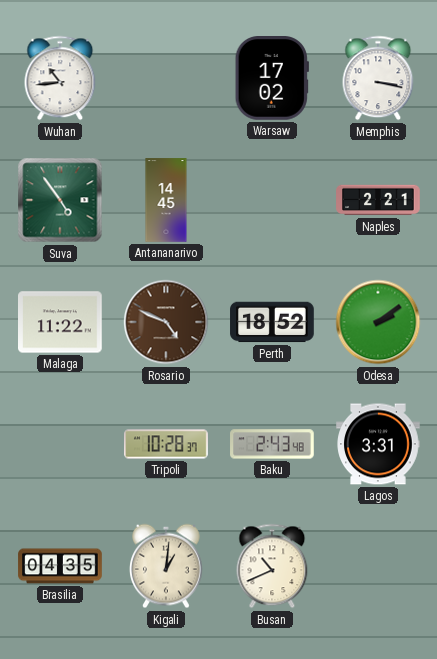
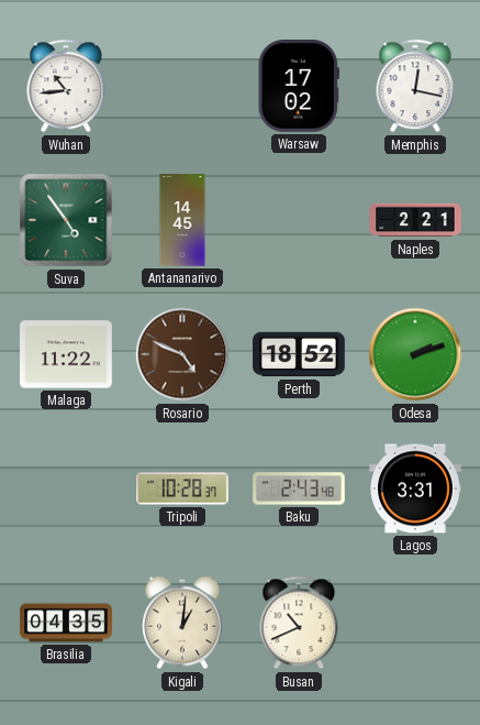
Memphis: 3:17 -> 12:17 (415, 86)
Odesa: 2:09 -> 2:12 (415, 354)
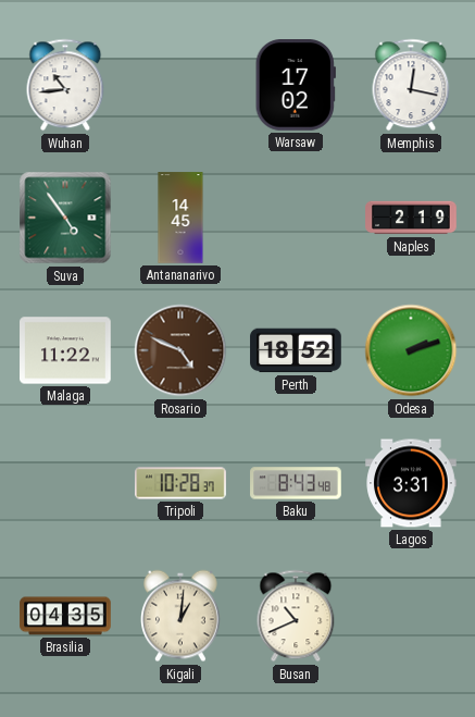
Naples: 2:21 -> 2:19 (411, 218)
Baku: 2:43 -> 8:43 (296, 483)
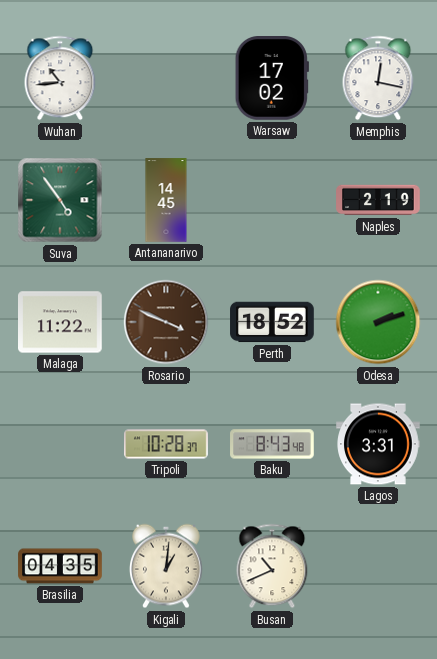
Rosario: 4:49 -> 3:49 (166, 322)
